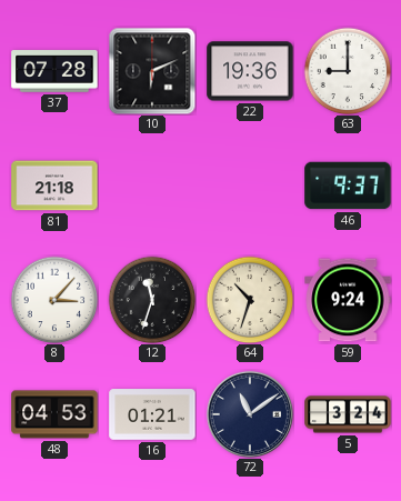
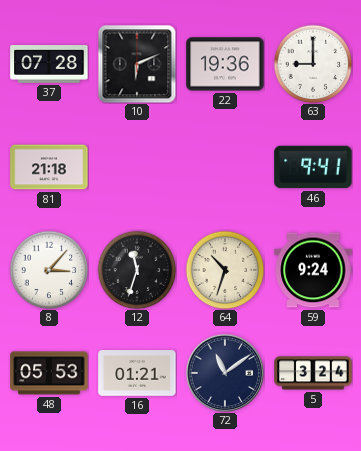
46: 9:37 -> 9:41 (313, 167)
48: 04:53 -> 05:53 (49, 373)
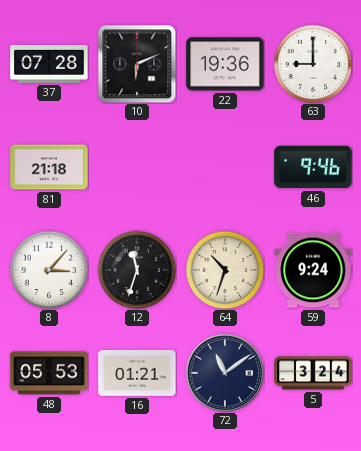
46: 9:41 -> 9:46 (313, 167)
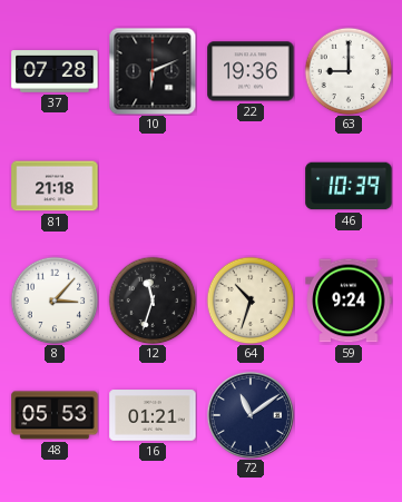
46: 9:46 -> 10:39 (349, 186)
5: 3:24 -> none (313, 373)
